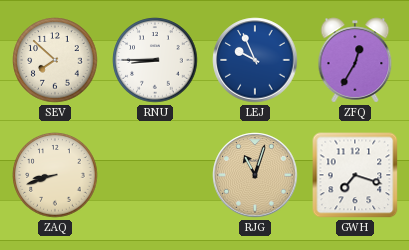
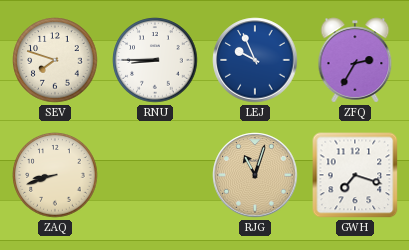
SEV: 7:52 -> 7:48 (55, 60)
ZFQ: 12:35 -> 2:35 (355, 60)
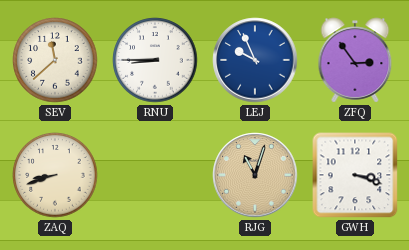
SEV: 7:48 -> 11:38 (55, 60)
ZFQ: 2:35 -> 2:54 (355, 60)
GWH: 7:18 -> 3:18 (355, 175)
